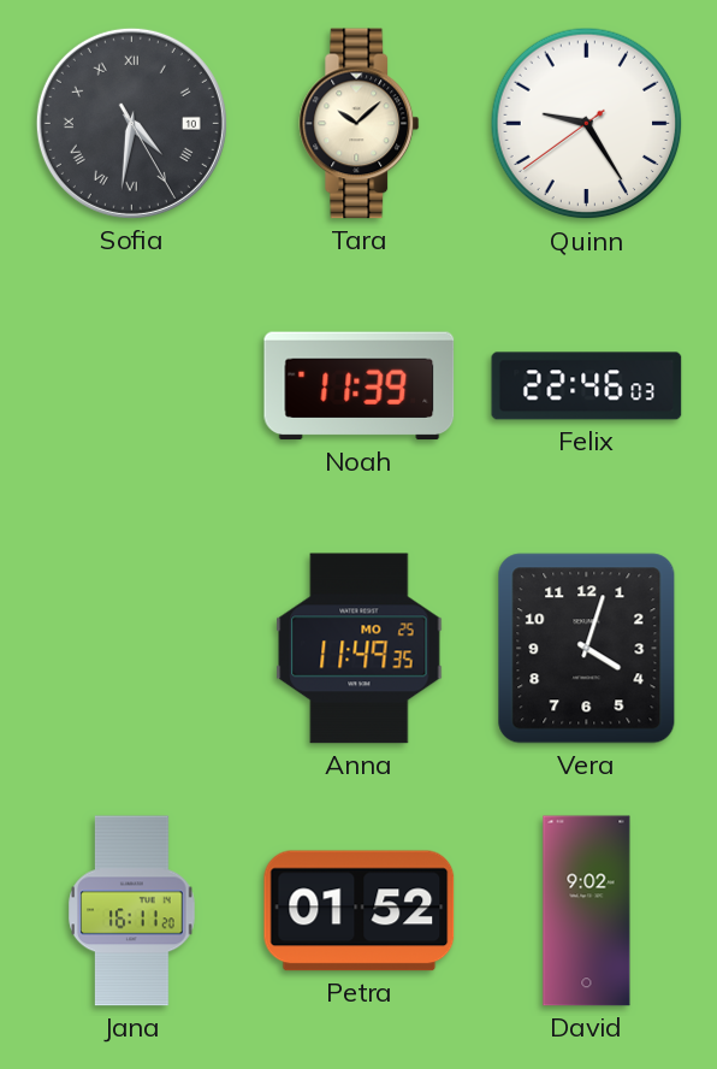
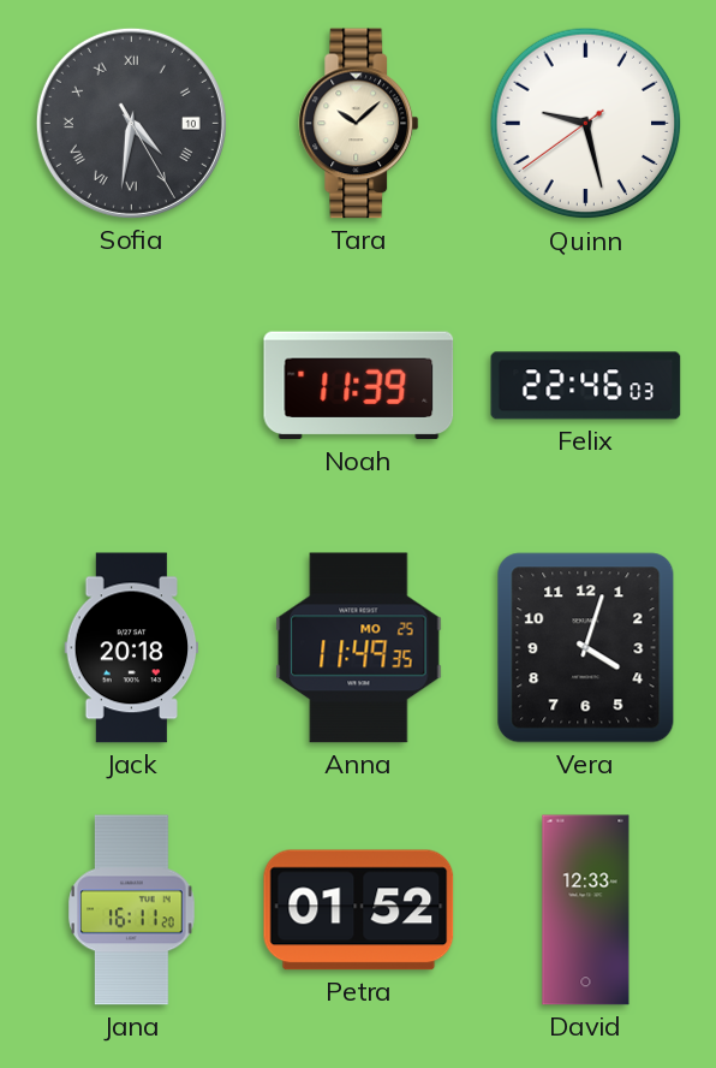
Quinn: 9:24 -> 9:27 (586, 124)
Jack: none -> 20:18 (132, 648)
David: 9:02 -> 12:33 (586, 910)
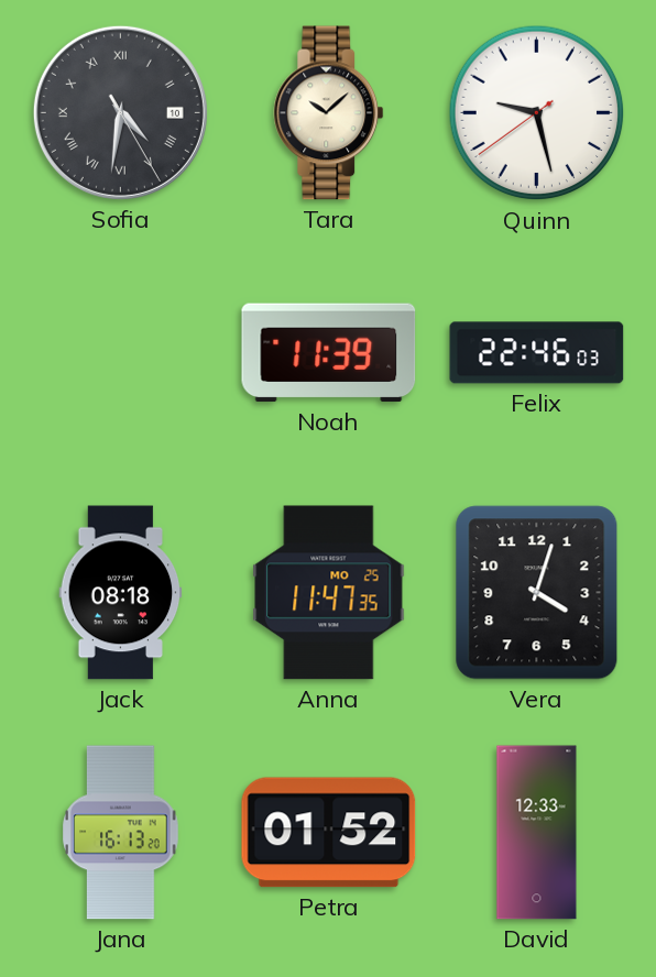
Jack: 20:18 -> 08:18 (121, 593)
Anna: 11:49 -> 11:47 (329, 593)
Jana: 16:11 -> 16:13 (121, 833)
